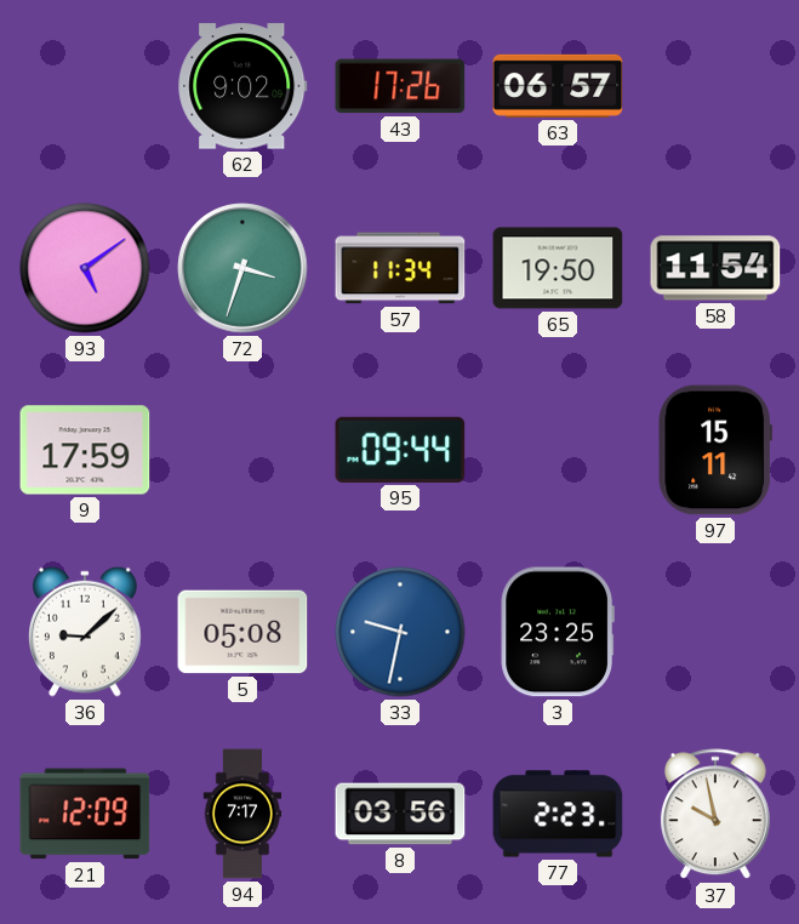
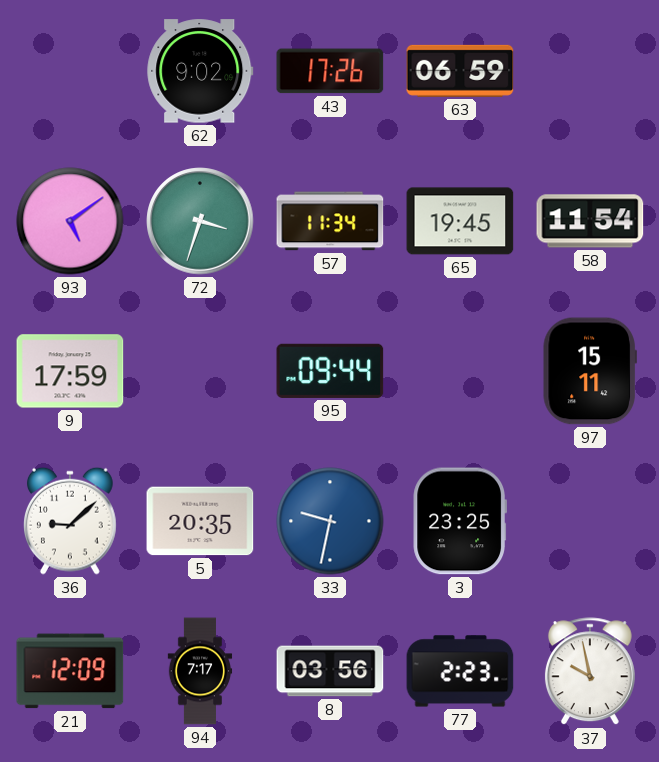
63: 06:57 -> 06:59 (460, 71)
65: 19:50 -> 19:45 (460, 221)
5: 05:08 -> 20:35 (200, 521)
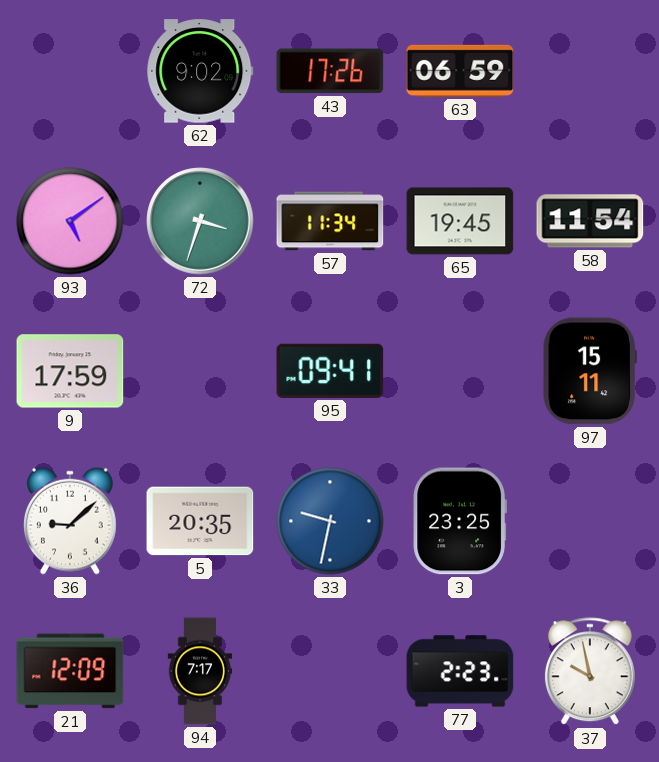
95: 09:44 -> 09:41 (330, 371)
8: 03:56 -> none (330, 671)
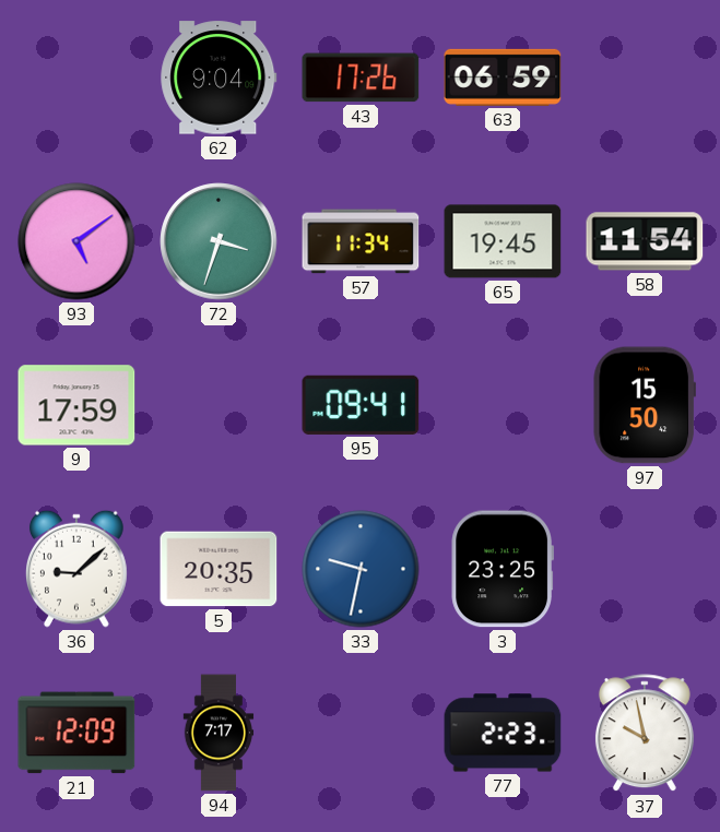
62: 9:02 -> 9:04 (219, 78)
97: 15:11 -> 15:50 (645, 405)
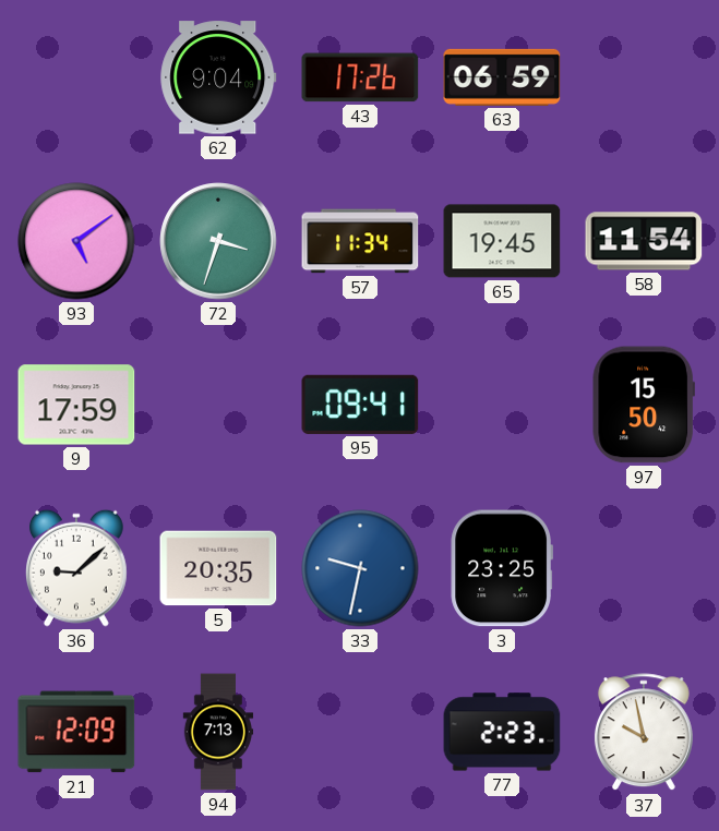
94: 7:17 -> 7:13 (218, 732)
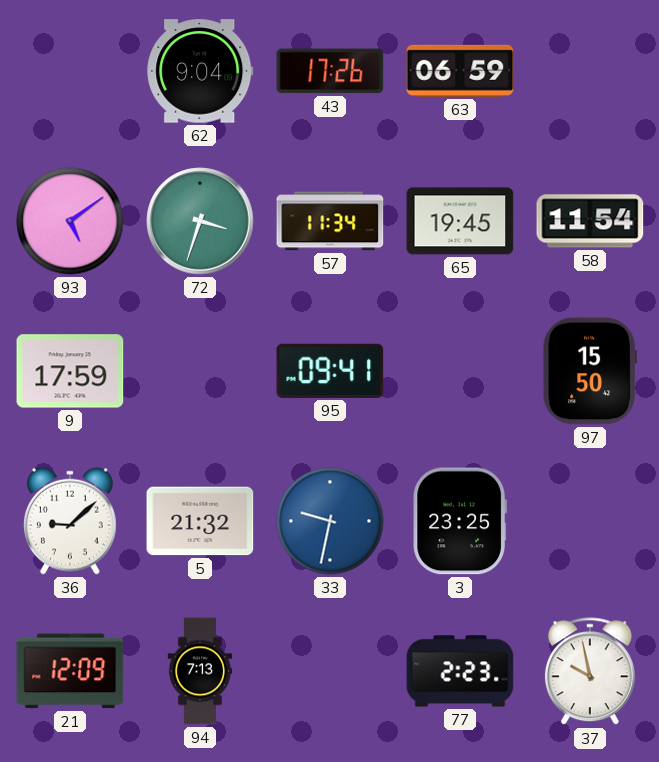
5: 20:35 -> 21:32 (200, 521)
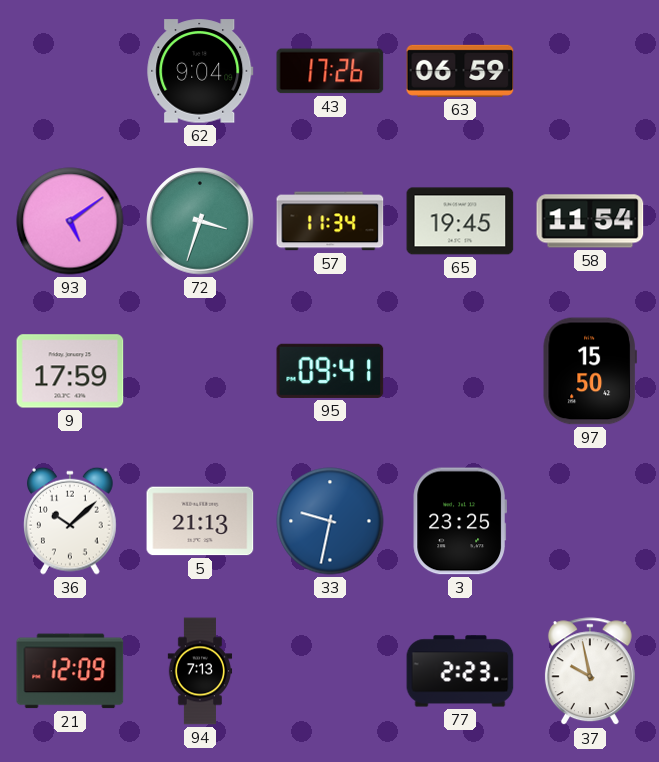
36: 9:08 -> 10:08 (71, 521)
5: 21:32 -> 21:13 (200, 521)
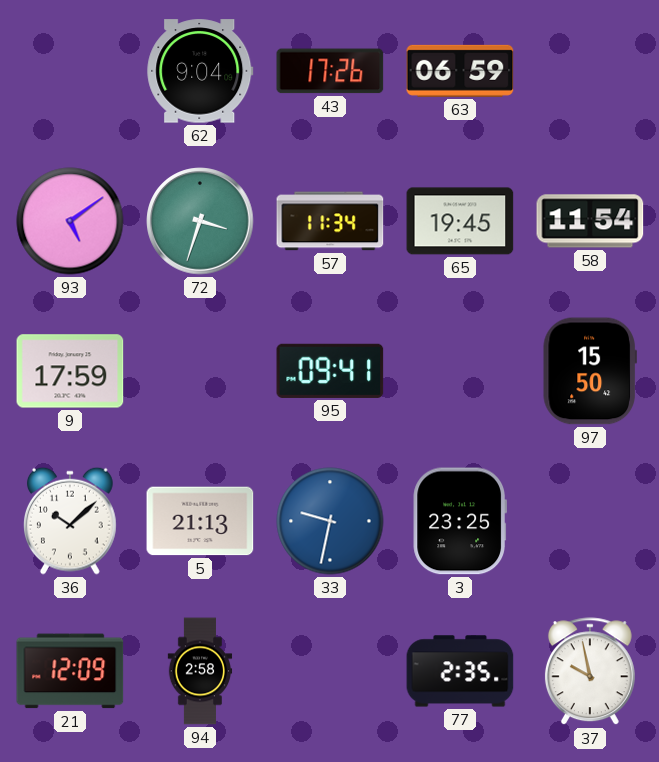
94: 7:13 -> 2:58 (200, 671)
77: 2:23 -> 2:35 (460, 671)
